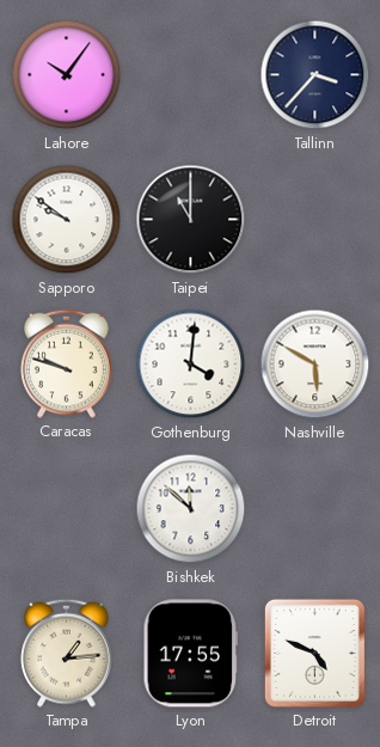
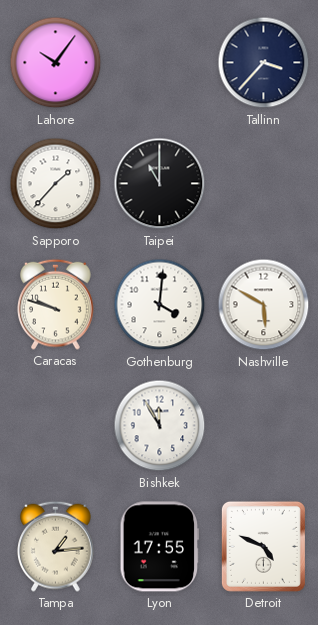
Sapporo: 9:51 -> 1:37 (56, 184)
Bishkek: 11:52 -> 11:55 (160, 426)
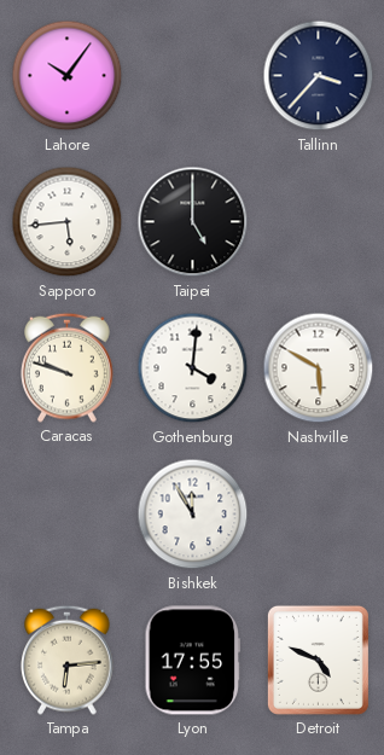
Sapporo: 1:37 -> 5:44 (68, 222)
Taipei: 11:00 -> 5:00 (193, 222)
Tampa: 1:14 -> 6:14 (68, 660)
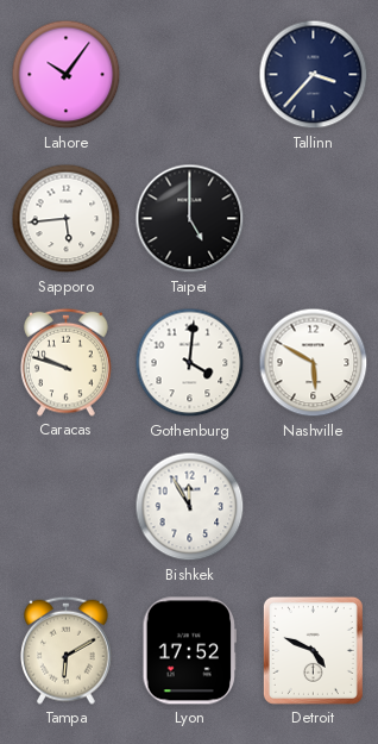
Tampa: 6:14 -> 6:10 (67, 650)
Lyon: 17:55 -> 17:52 (190, 651)
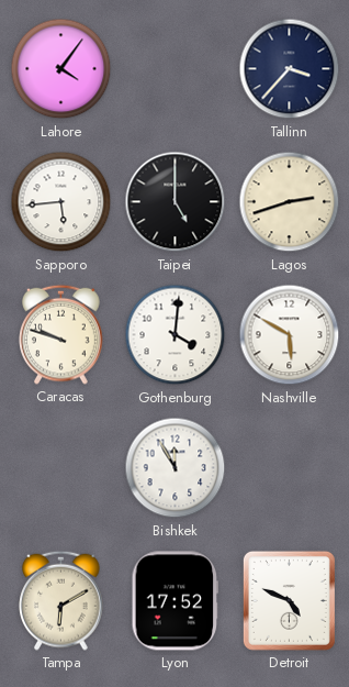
Lahore: 10:06 -> 4:06 (61, 69)
Lagos: none -> 2:42 (290, 202)
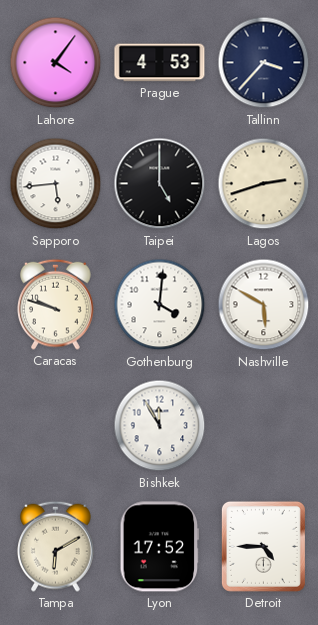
Prague: none -> 4:53 (160, 63)
Detroit: 4:49 -> 4:45 (263, 546)
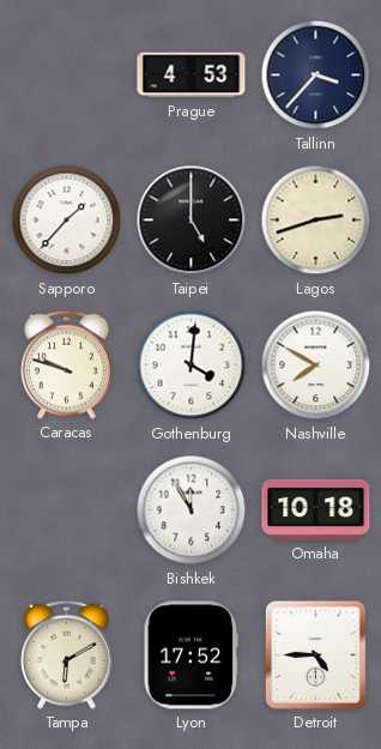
Lahore: 4:06 -> none (56, 63)
Sapporo: 5:44 -> 1:37 (67, 221)
Nashville: 5:50 -> 7:50 (316, 366)
Omaha: none -> 10:18 (316, 509)
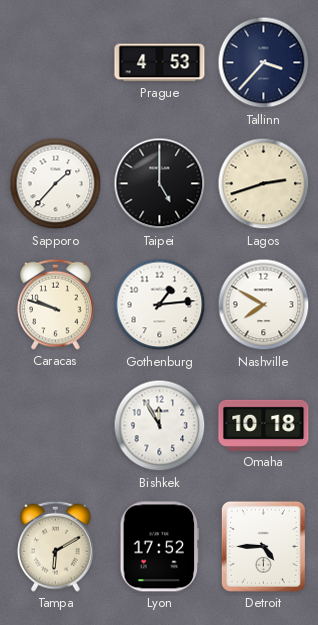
Gothenburg: 4:01 -> 1:14 (160, 305)
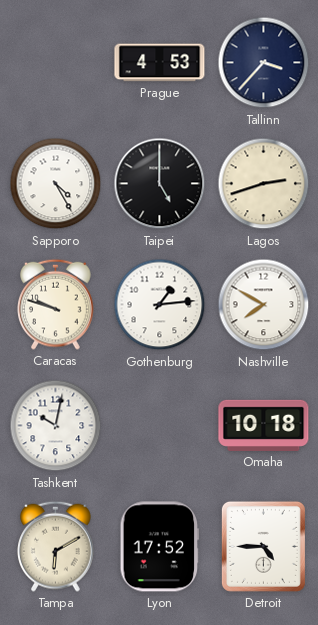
Sapporo: 1:37 -> 4:25 (56, 184)
Tashkent: none -> 10:02 (56, 426)
Bishkek: 11:55 -> none (160, 426)
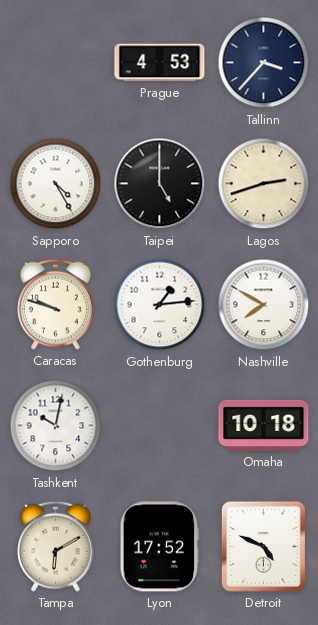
Detroit: 4:45 -> 4:49 (263, 546)
